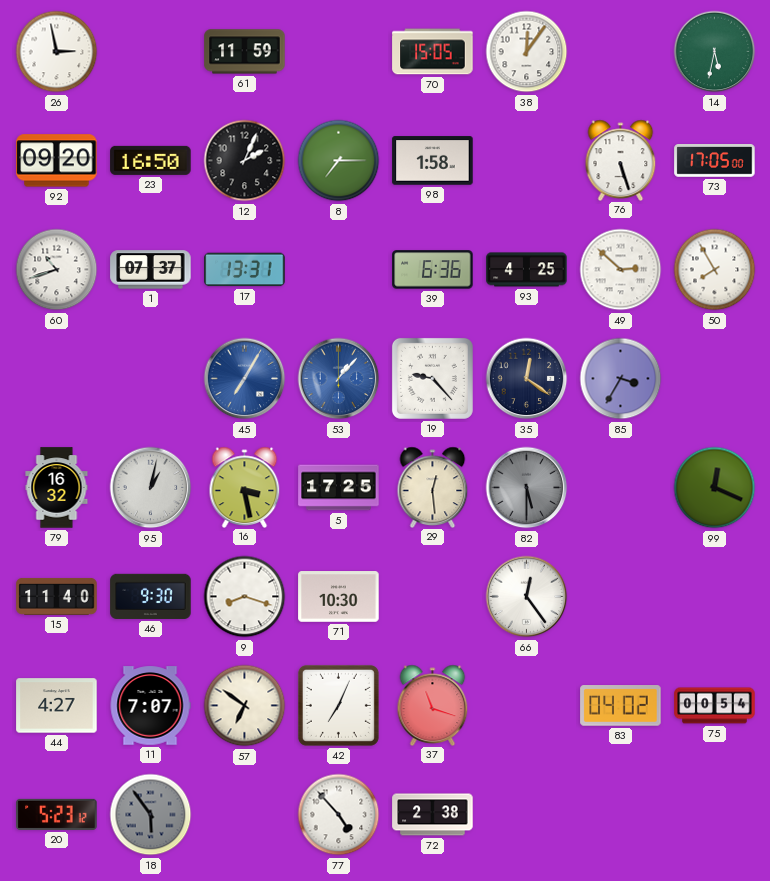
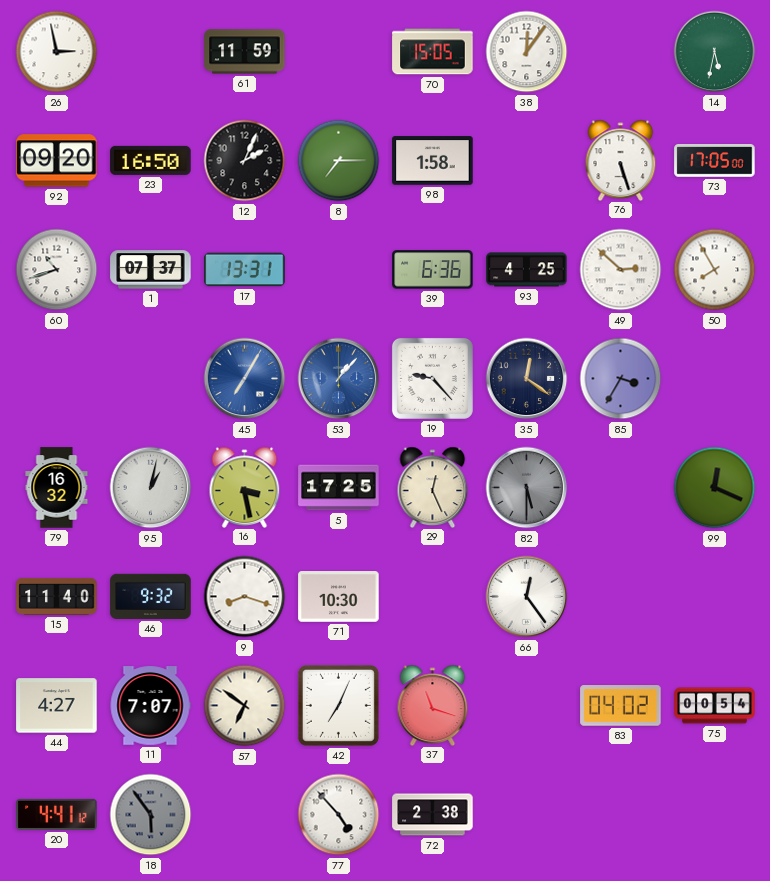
29: 12:29 -> 12:26 (433, 487)
46: 9:30 -> 9:32 (151, 596)
20: 5:23 -> 4:41 (57, 814)
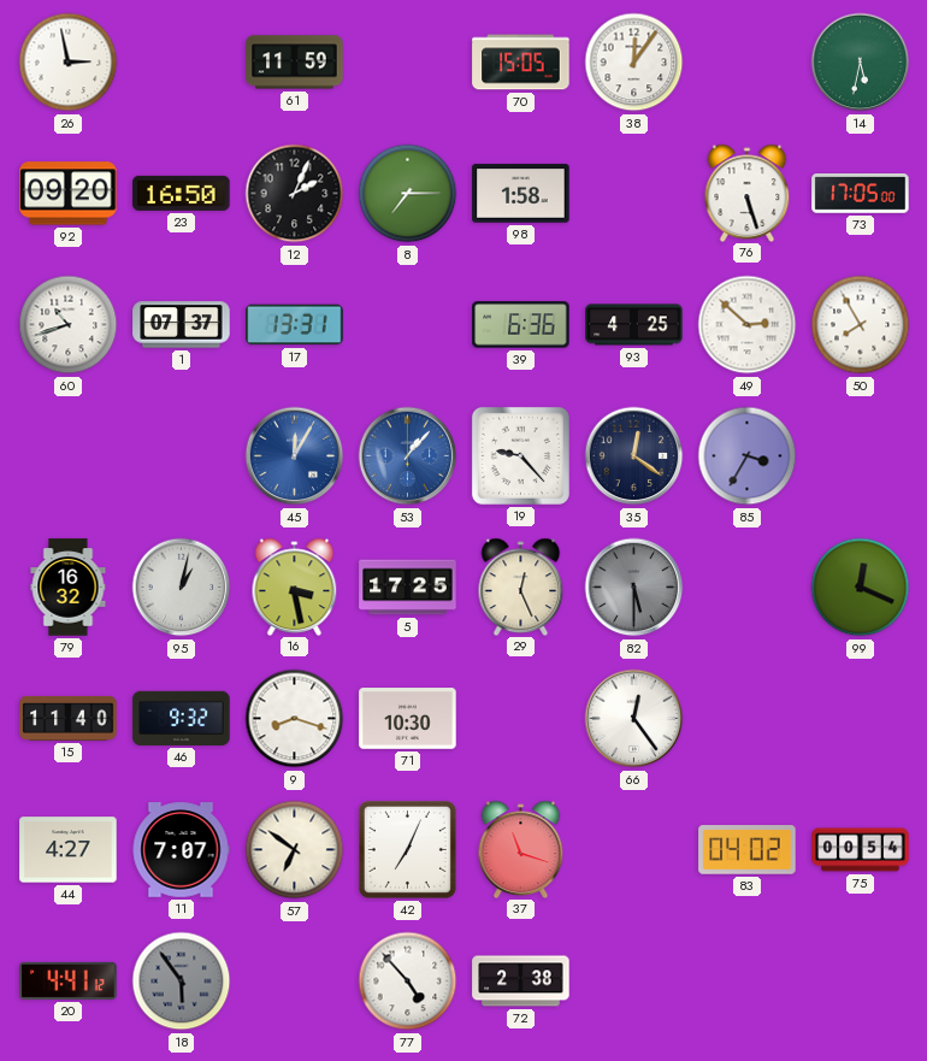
45: 7:05 -> 12:05 (295, 456)
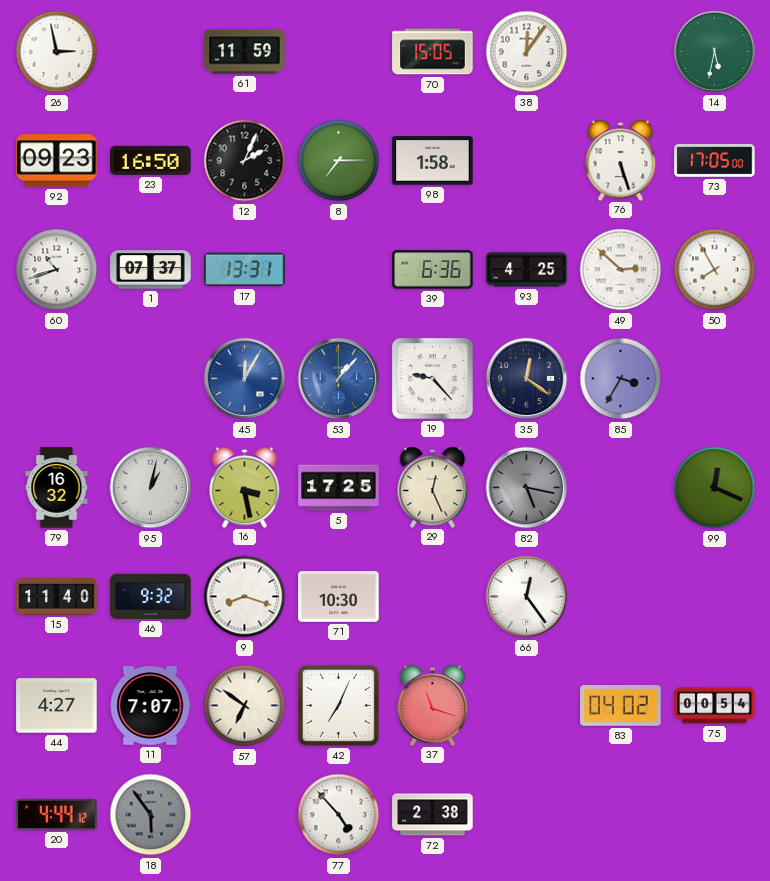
92: 09:20 -> 09:23 (57, 161)
82: 5:30 -> 5:17 (527, 488)
20: 4:41 -> 4:44 (57, 814)
